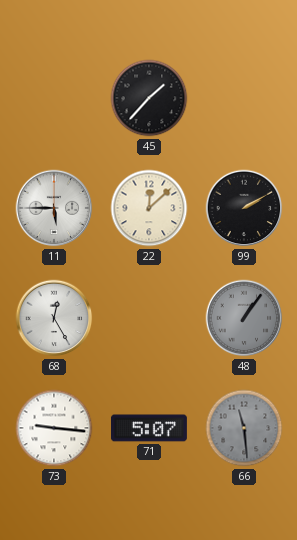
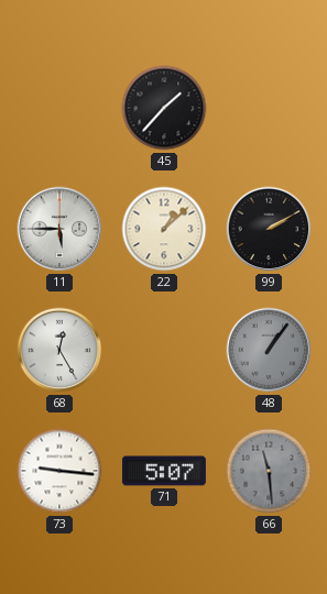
22: 12:08 -> 1:08 (164, 229)
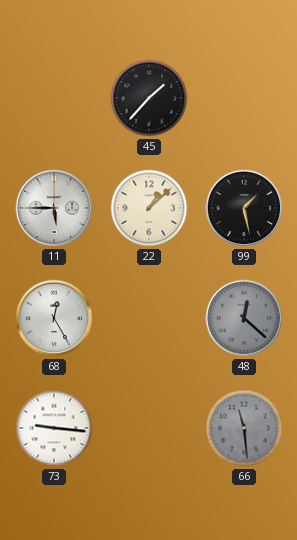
99: 2:10 -> 1:28 (244, 208)
48: 1:06 -> 12:22 (244, 318)
71: 5:07 -> none (164, 471)
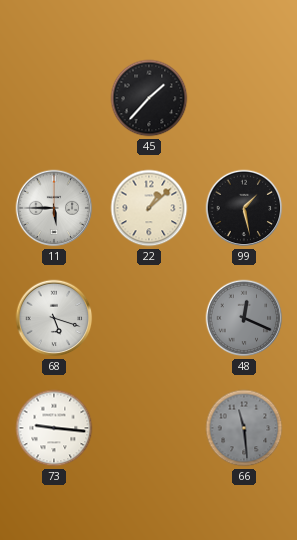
68: 12:25 -> 5:18 (54, 318)
48: 12:22 -> 12:19 (244, 318)
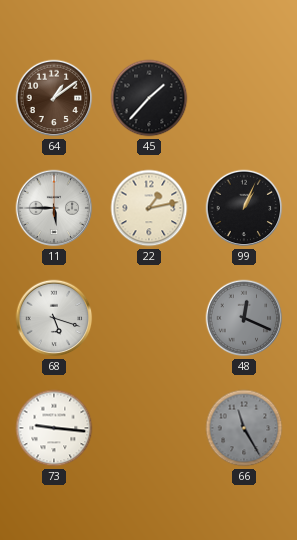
64: none -> 1:09 (54, 98)
22: 1:08 -> 1:13 (149, 208)
99: 1:28 -> 1:04 (244, 208)
66: 11:29 -> 11:25 (244, 428)
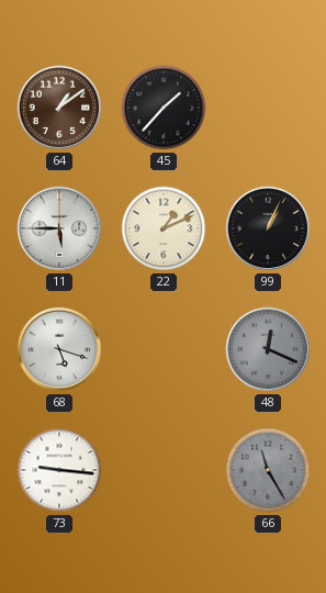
22: 1:13 -> 1:11 (164, 228)
